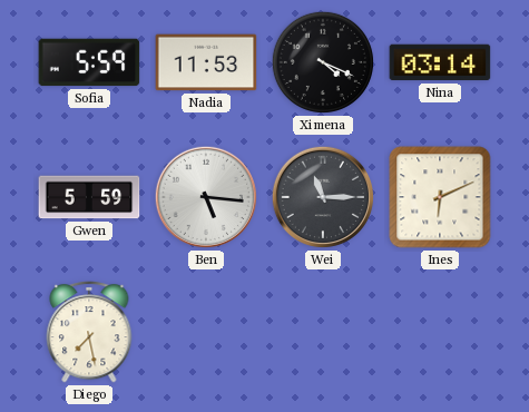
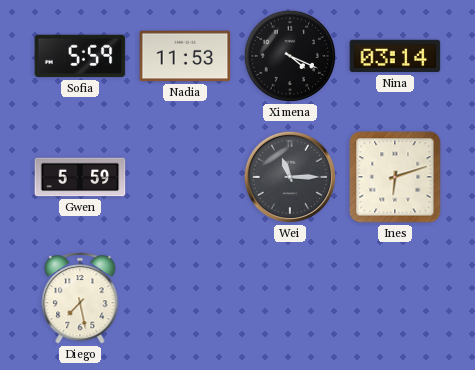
Ben: 5:16 -> none (206, 197)
Ines: 6:11 -> 6:12 (395, 177)
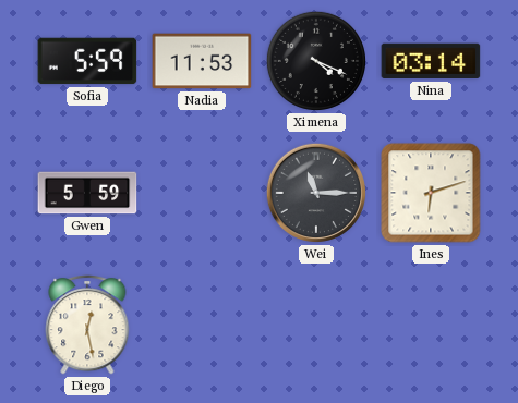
Diego: 7:28 -> 12:28 (87, 325)
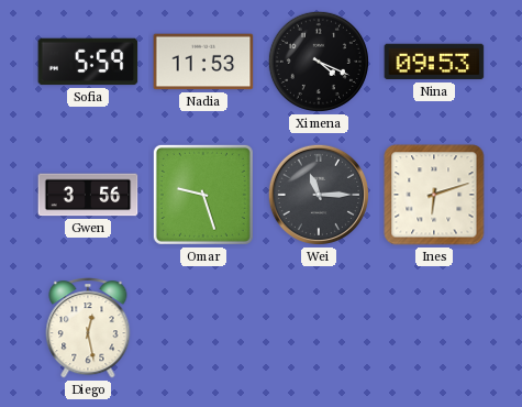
Nina: 03:14 -> 09:53 (434, 62)
Gwen: 5:59 -> 3:56 (88, 195)
Omar: none -> 9:27 (203, 195)
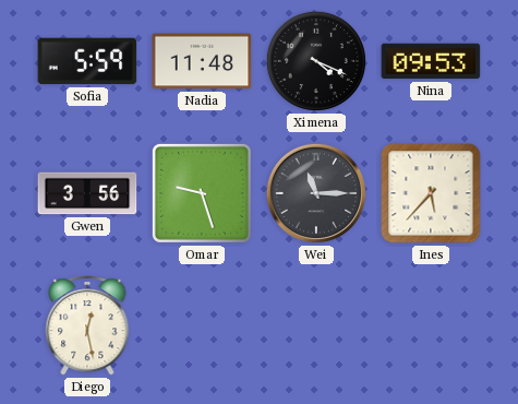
Nadia: 11:53 -> 11:48 (202, 61)
Ines: 6:12 -> 5:37 (431, 193)
